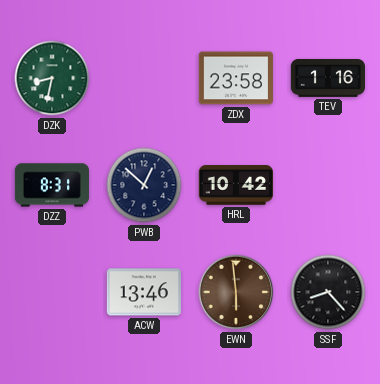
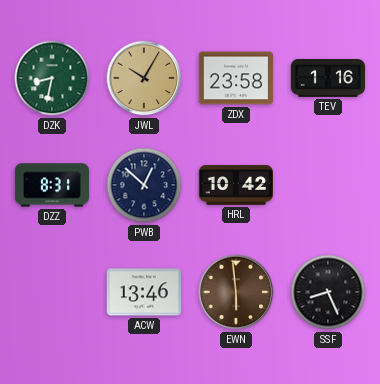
JWL: none -> 10:05 (144, 78)
SSF: 8:23 -> 8:26 (328, 292)
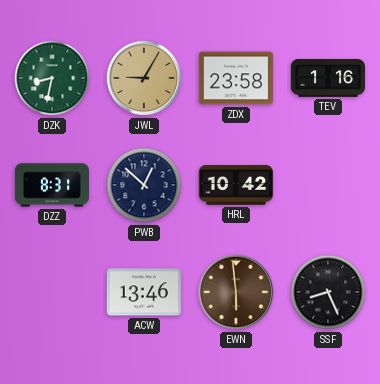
JWL: 10:05 -> 9:05 (144, 78)
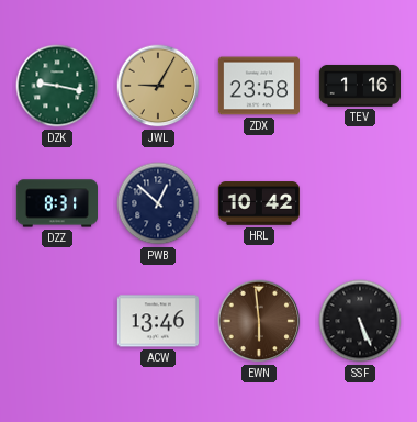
DZK: 8:32 -> 9:17 (57, 86)
SSF: 8:26 -> 5:26 (360, 321)
